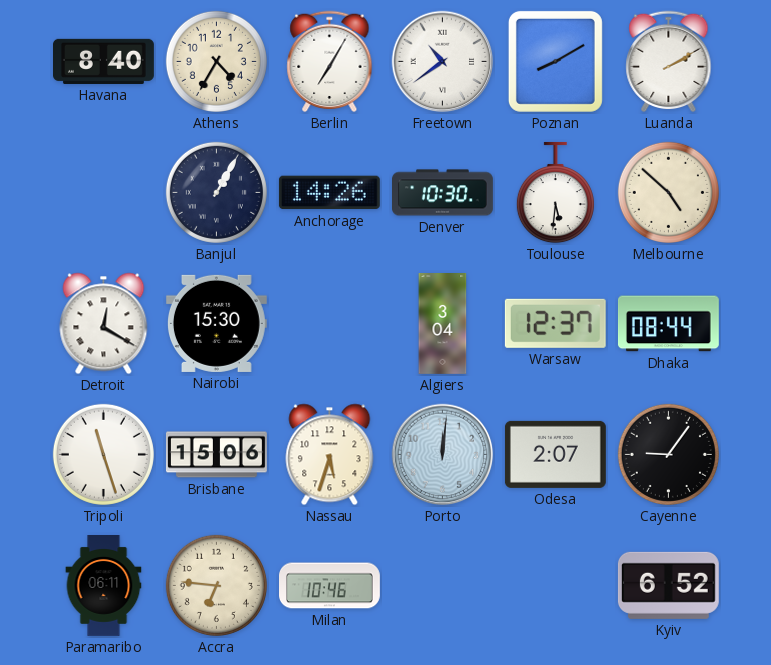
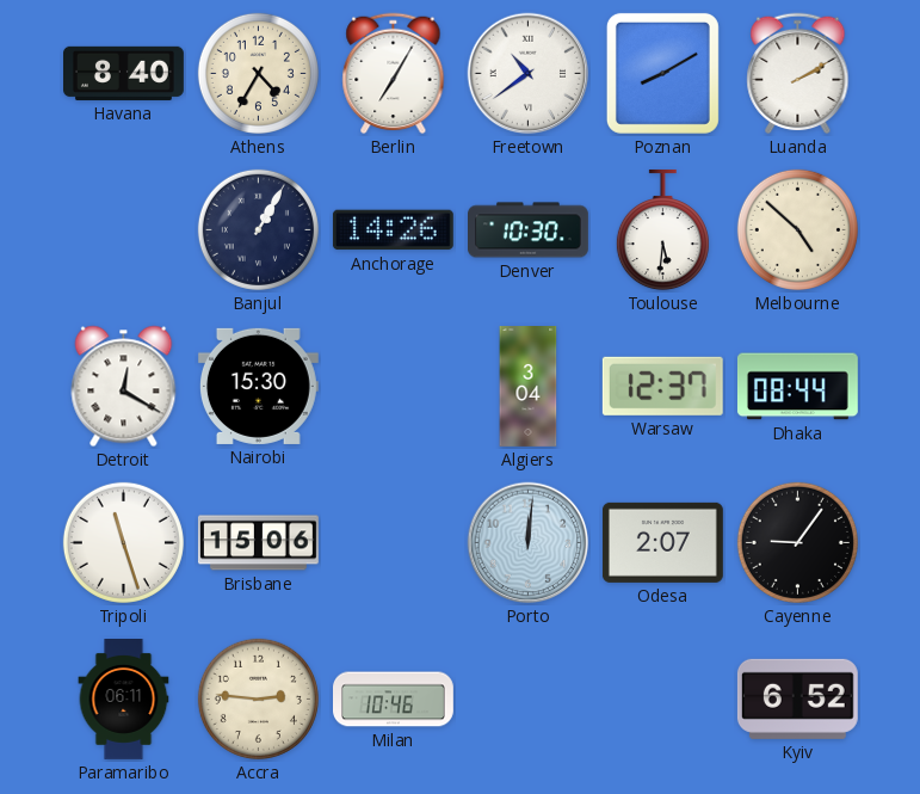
Nassau: 5:33 -> none (330, 455)
Accra: 6:46 -> 2:46 (258, 698)
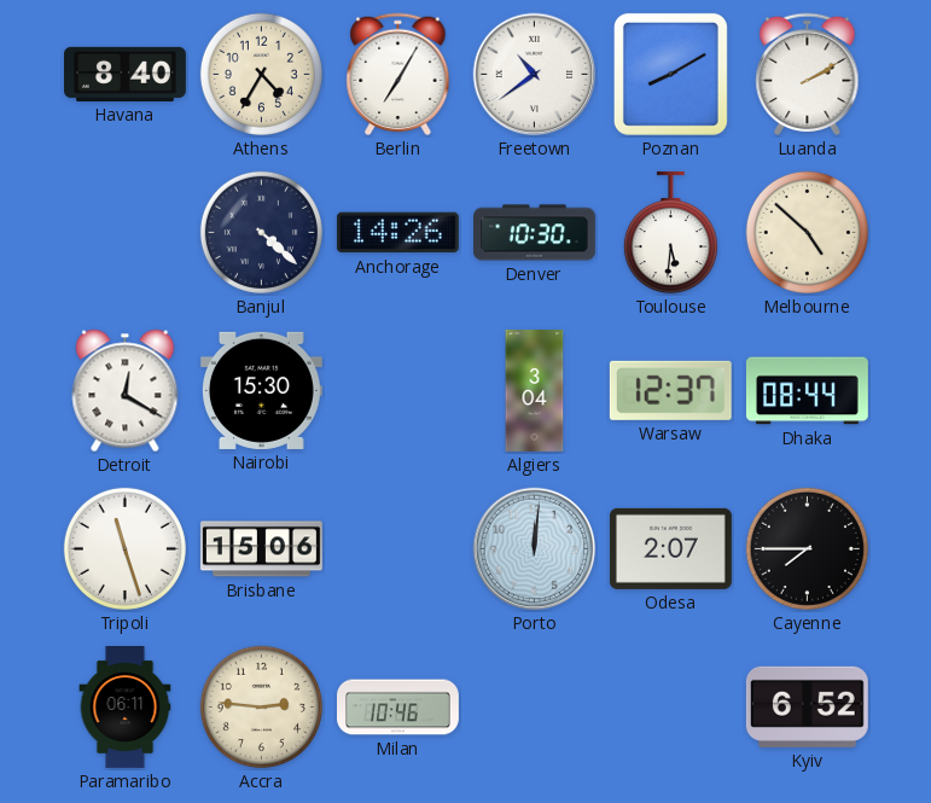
Banjul: 1:05 -> 4:22 (261, 232)
Cayenne: 9:06 -> 7:45 (807, 548)
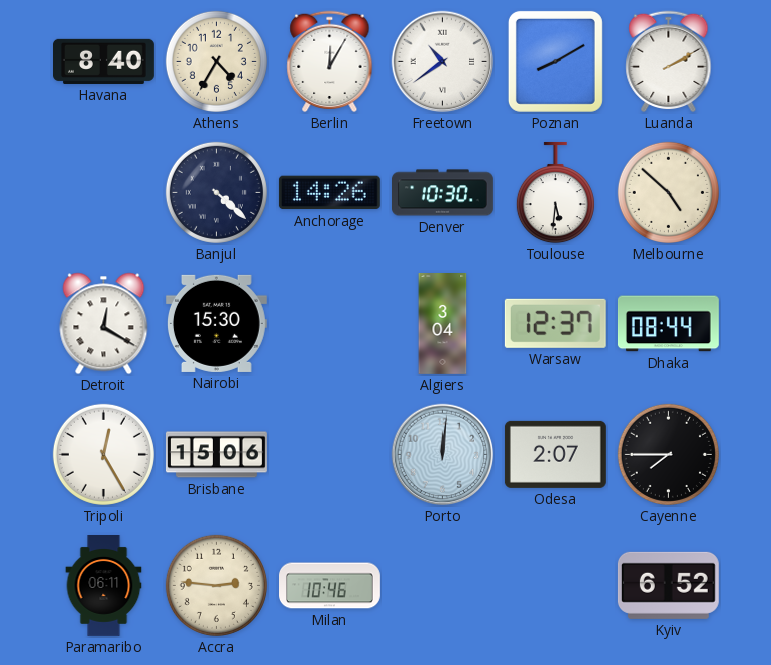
Berlin: 7:05 -> 12:05 (330, 62)
Tripoli: 11:27 -> 12:25 (103, 454)
